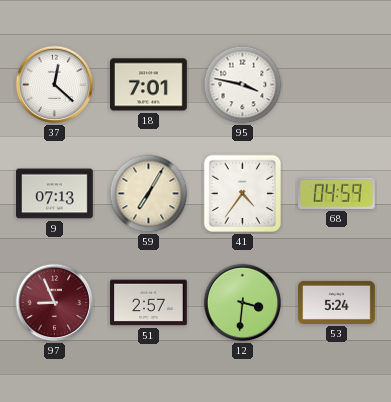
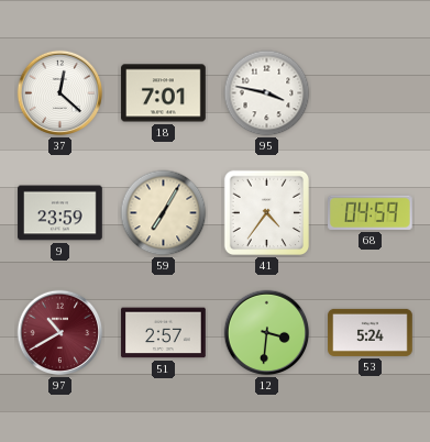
9: 07:13 -> 23:59 (60, 213)
97: 8:56 -> 10:40 (60, 333)
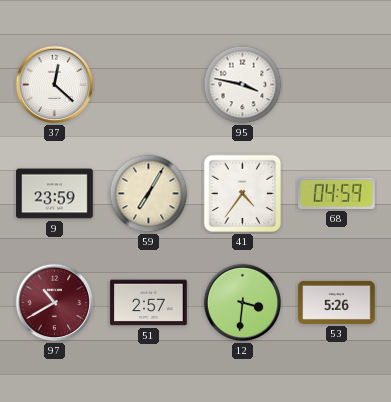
18: 7:01 -> none (164, 93)
53: 5:24 -> 5:26 (337, 302)
